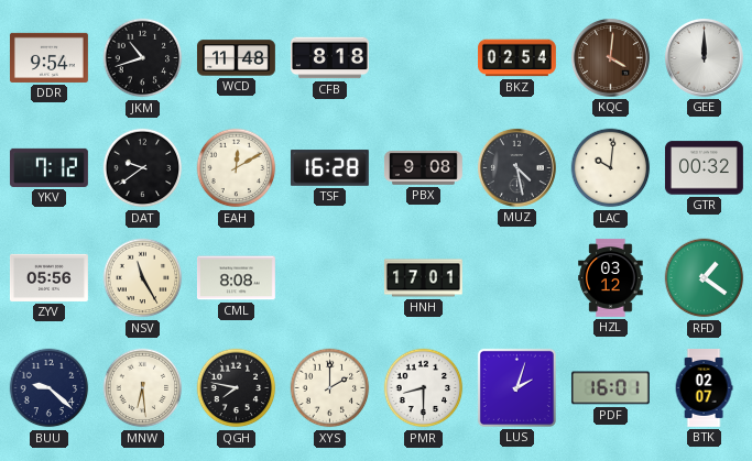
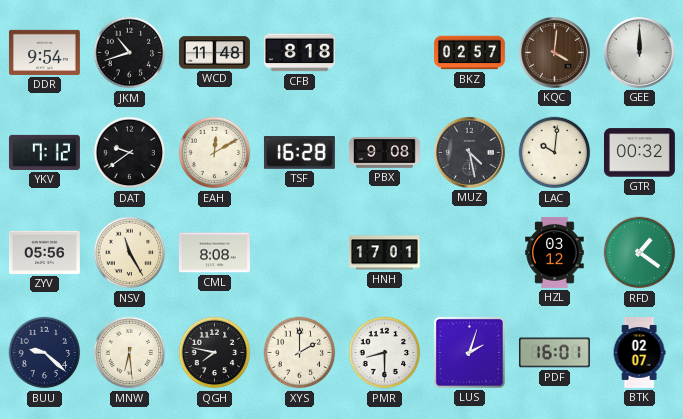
BKZ: 02:54 -> 02:57 (470, 53)
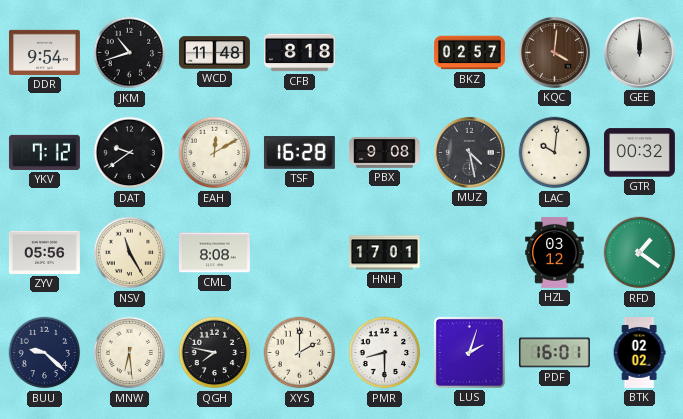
BTK: 02:07 -> 02:02 (639, 353)
